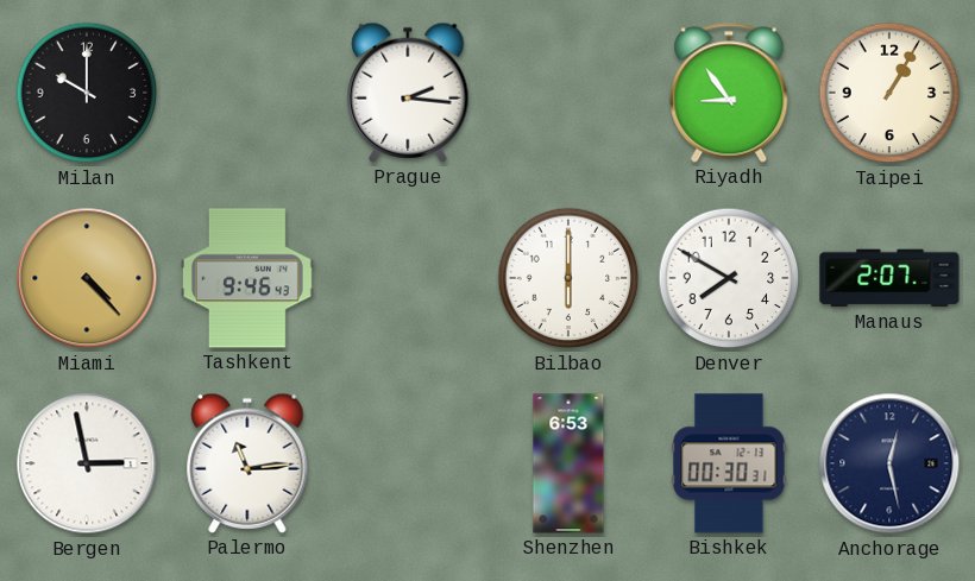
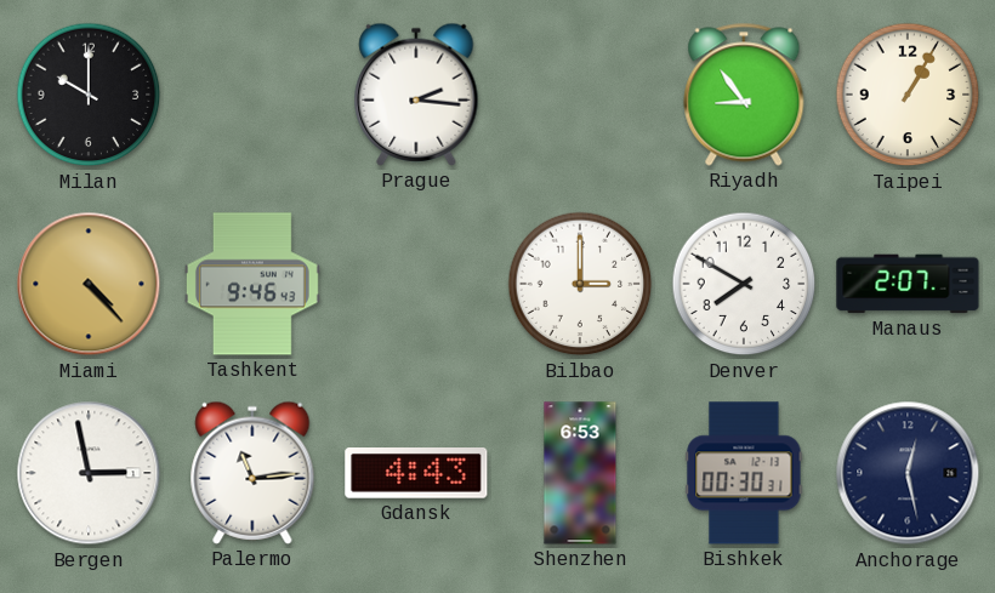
Bilbao: 6:00 -> 3:00 (580, 284)
Gdansk: none -> 4:43 (416, 474)
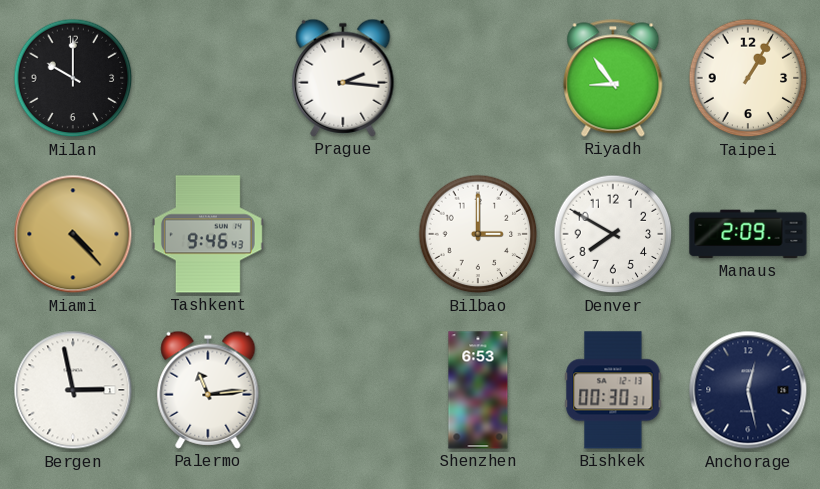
Manaus: 2:07 -> 2:09 (748, 234)
Gdansk: 4:43 -> none (416, 474)
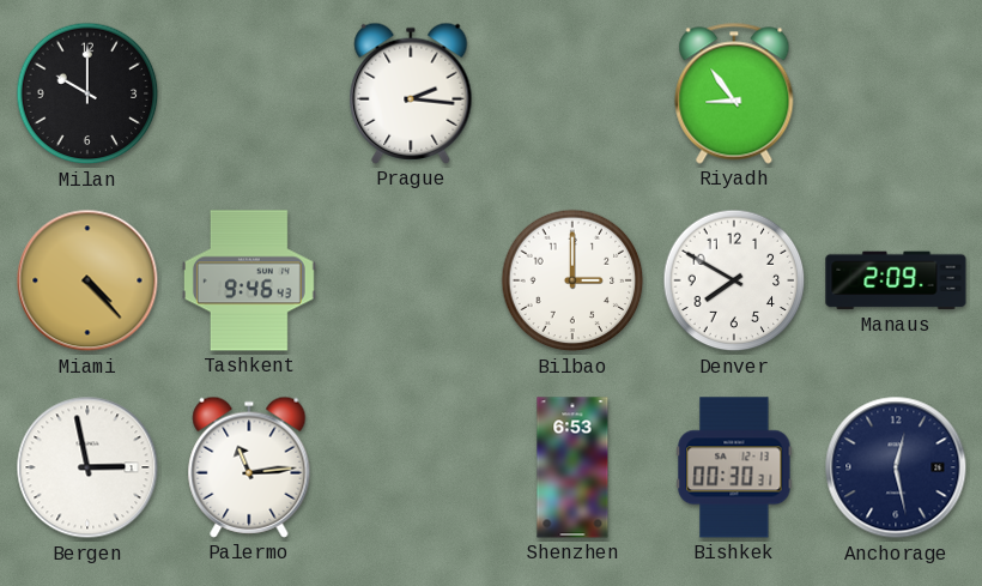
Taipei: 1:05 -> none (748, 78)
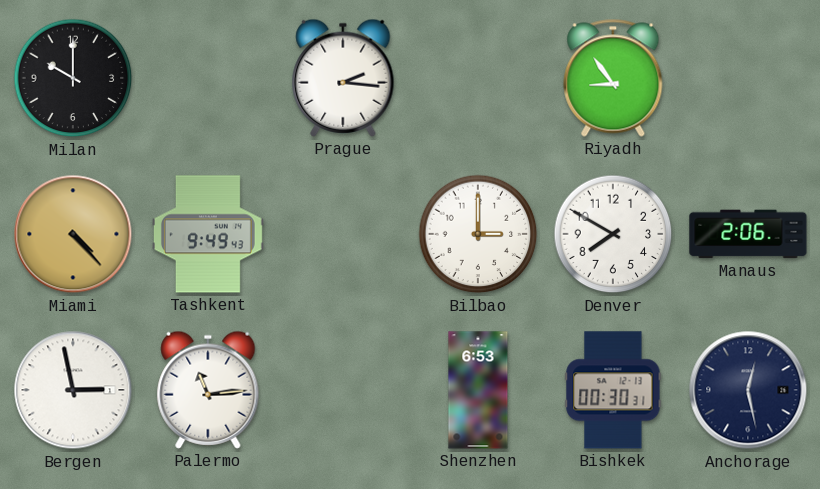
Tashkent: 9:46 -> 9:49 (208, 234)
Manaus: 2:09 -> 2:06 (748, 234)
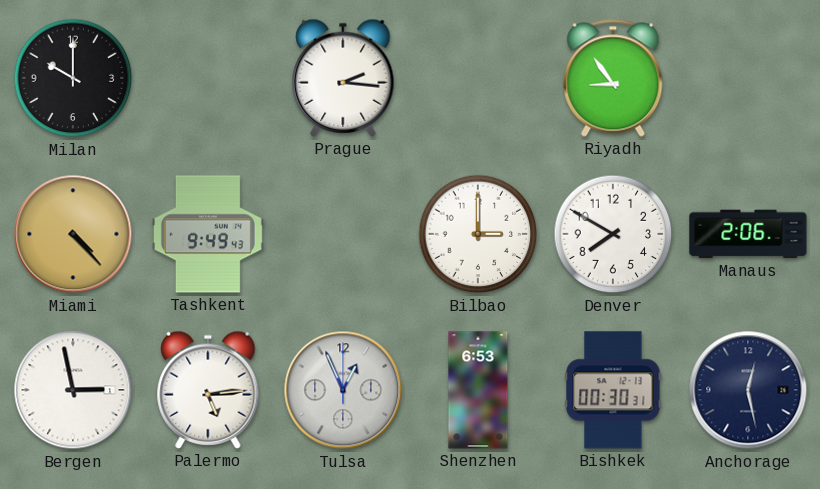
Palermo: 11:14 -> 5:14 (208, 390)
Tulsa: none -> 12:56 (343, 390)
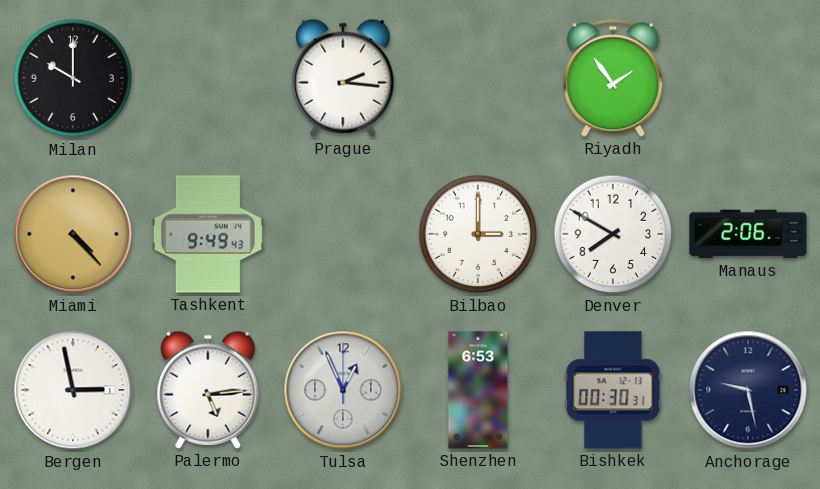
Riyadh: 8:54 -> 1:54 (613, 78)
Anchorage: 12:28 -> 9:28 (748, 390)
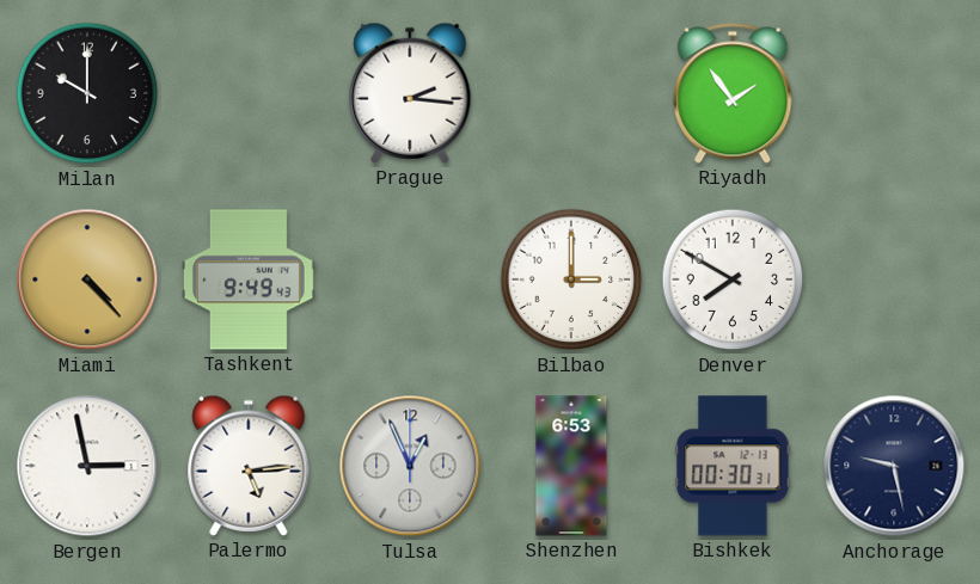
Manaus: 2:06 -> none (748, 234)
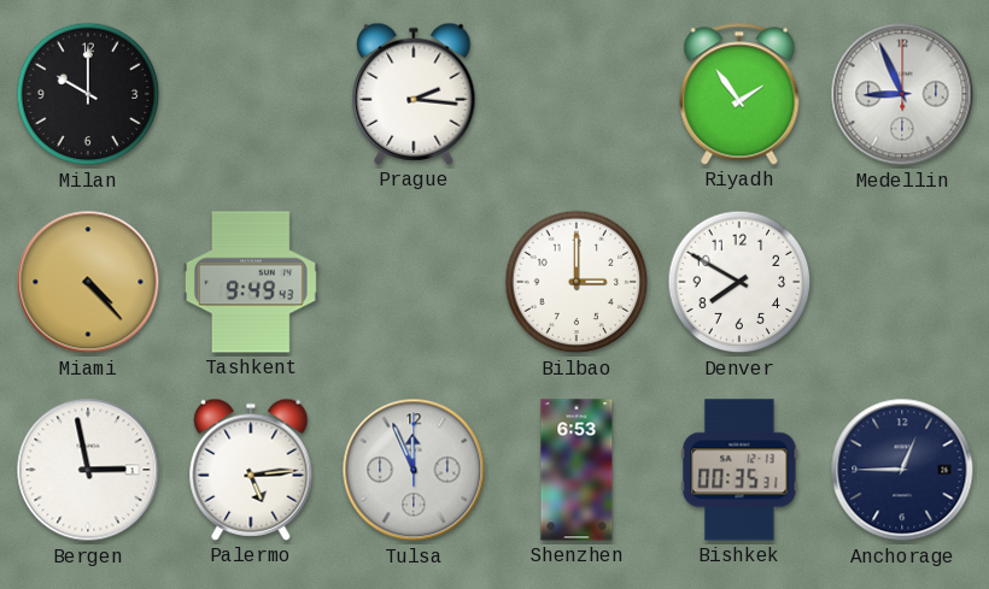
Medellin: none -> 8:56 (902, 94)
Tulsa: 12:56 -> 11:56 (414, 470)
Bishkek: 00:30 -> 00:35 (739, 470)
Anchorage: 9:28 -> 12:45 (902, 470)
